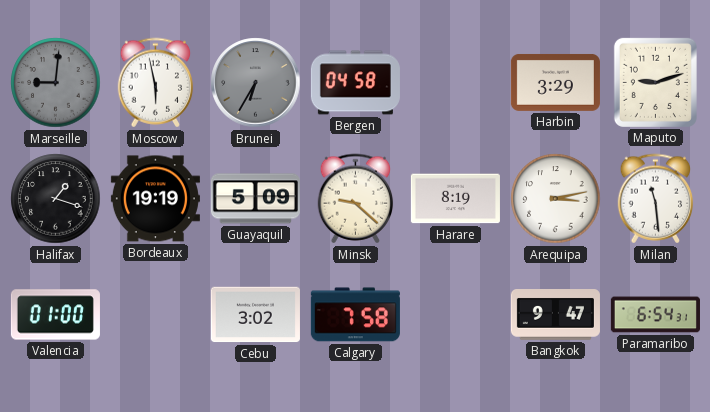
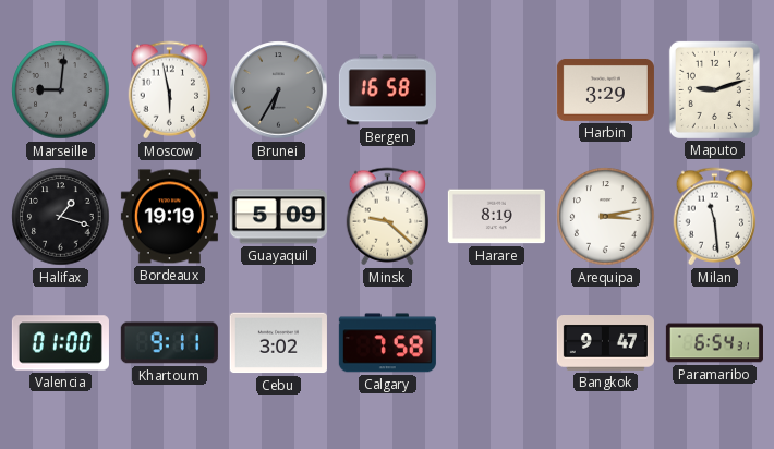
Bergen: 04:58 -> 16:58 (387, 90)
Khartoum: none -> 9:11 (169, 343)
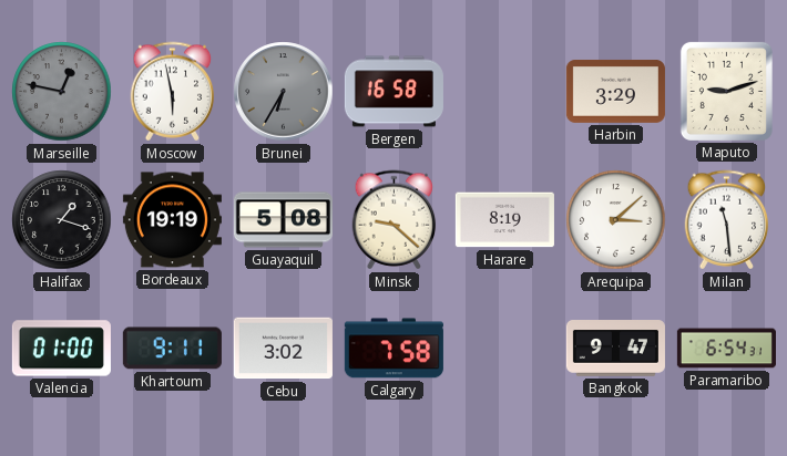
Marseille: 9:01 -> 12:47 (62, 92)
Guayaquil: 5:09 -> 5:08 (283, 220)
Arequipa: 3:13 -> 3:08 (616, 220)
